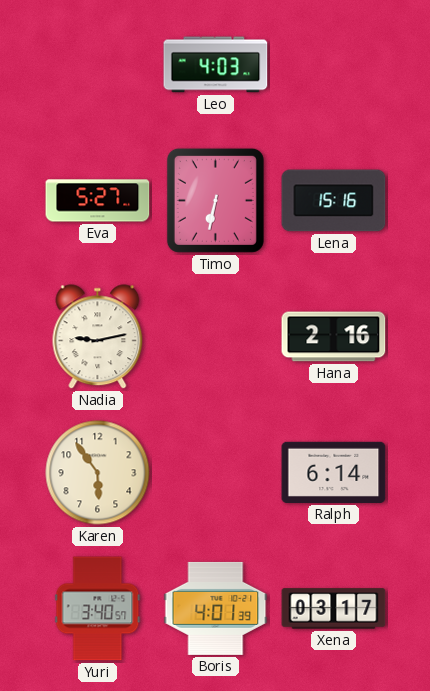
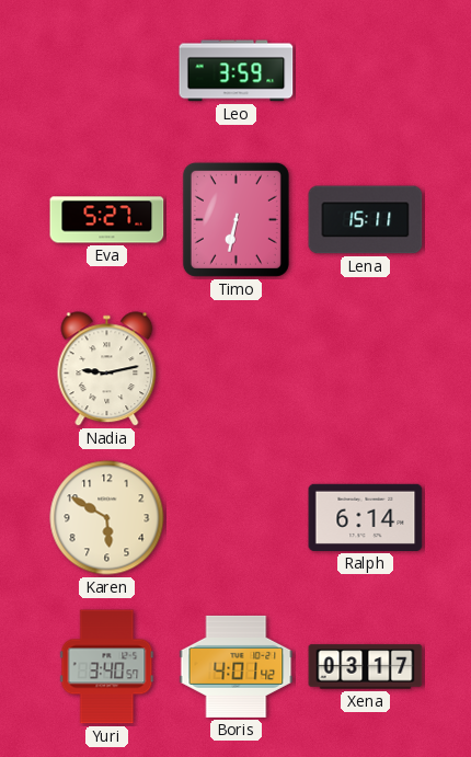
Leo: 4:03 -> 3:59 (237, 71)
Lena: 15:16 -> 15:11 (366, 220)
Hana: 2:16 -> none (334, 337)
Karen: 5:54 -> 5:50 (107, 518)
Boris: 4:01:39 -> 4:01:42 (237, 666)
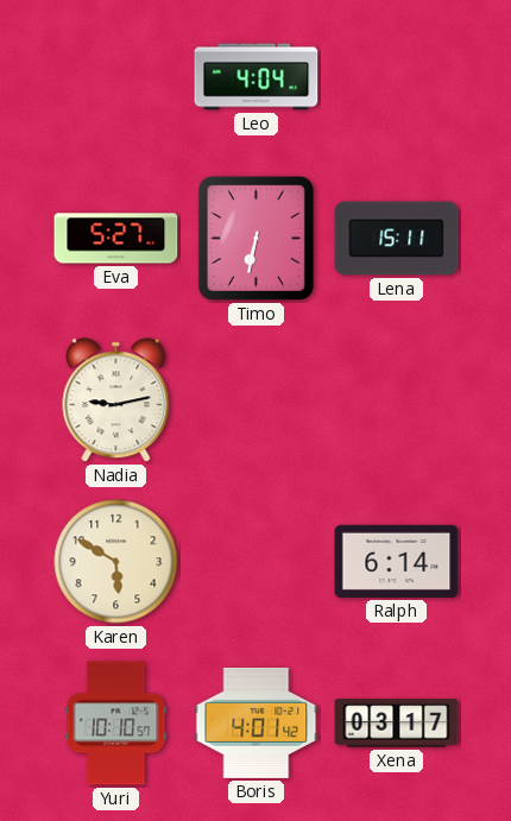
Leo: 3:59 -> 4:04 (257, 77)
Yuri: 3:40 -> 10:10 (116, 724)
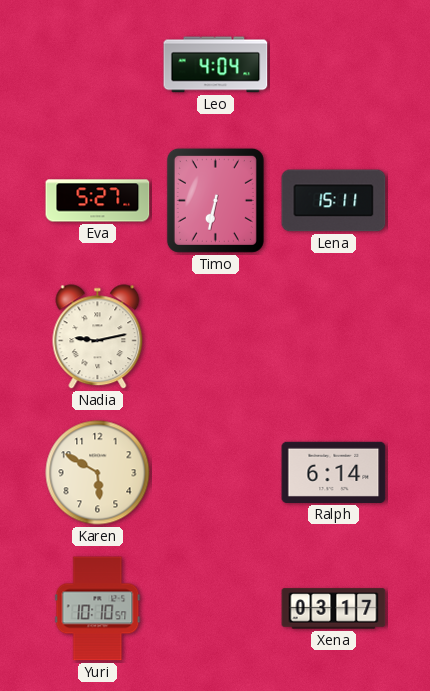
Boris: 4:01 -> none (257, 722)
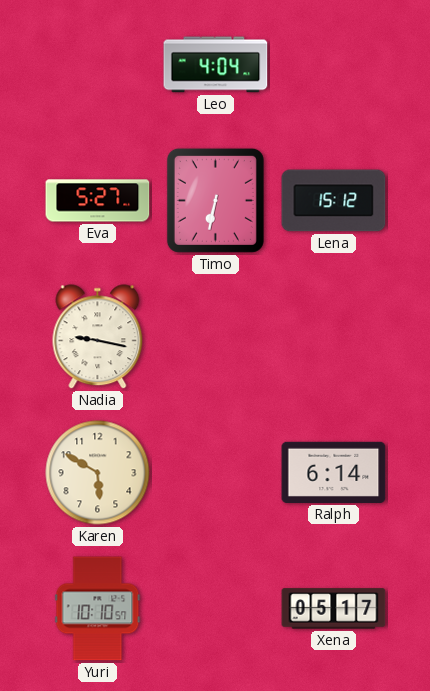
Lena: 15:11 -> 15:12 (334, 201)
Nadia: 9:13 -> 9:17 (98, 337)
Xena: 03:17 -> 05:17 (334, 609)
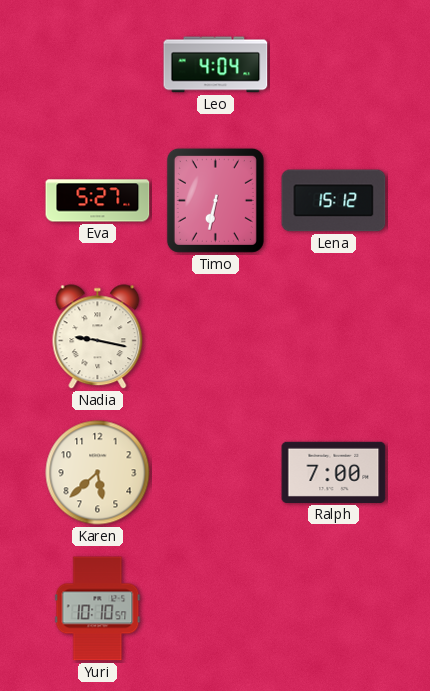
Karen: 5:50 -> 5:38 (98, 473)
Ralph: 6:14 -> 7:00 (334, 472)
Xena: 05:17 -> none (334, 609)
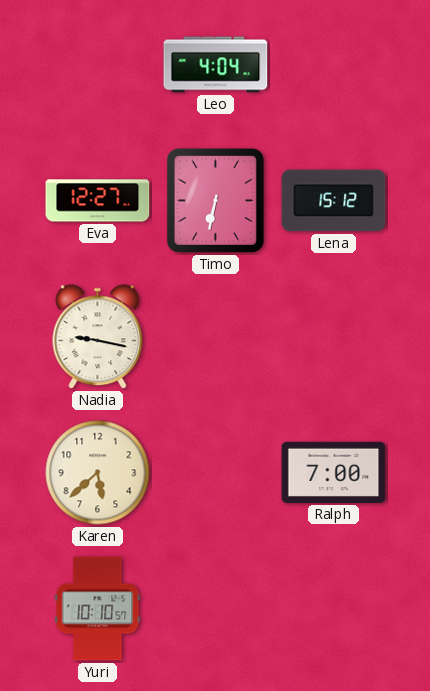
Eva: 5:27 -> 12:27 (98, 201)
